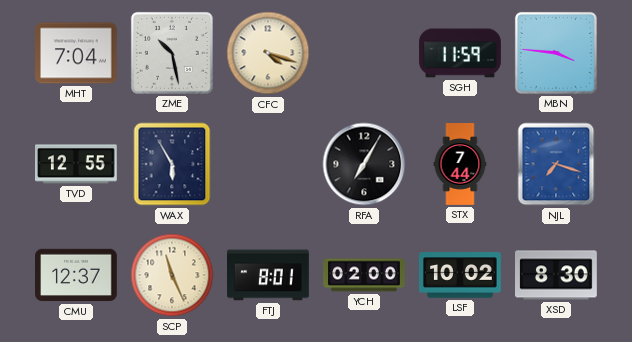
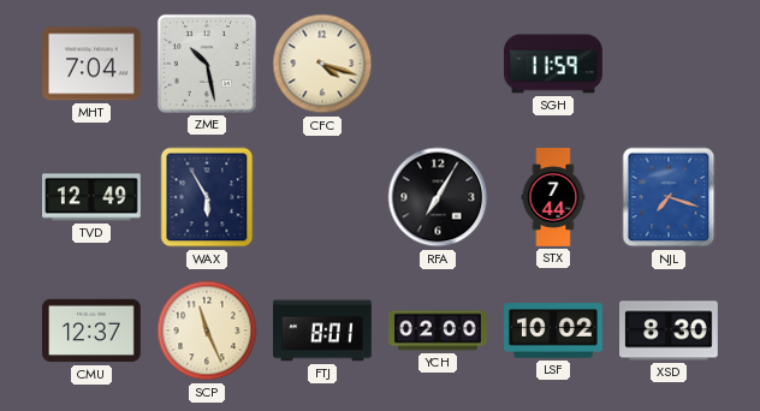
MBN: 3:46 -> none (556, 53)
TVD: 12:55 -> 12:49 (93, 197)
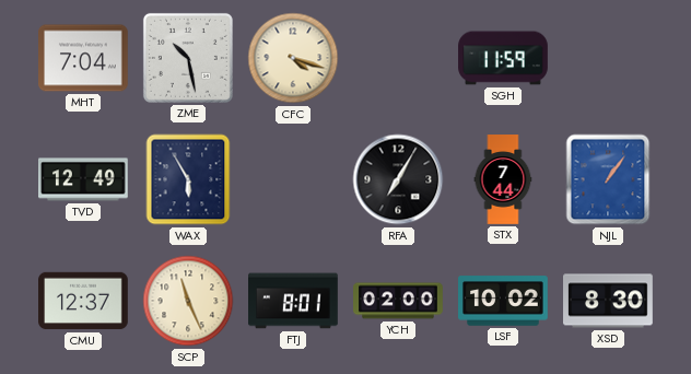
NJL: 7:18 -> 1:06 (608, 179)
